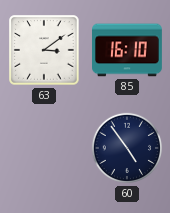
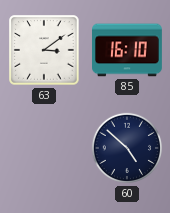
60: 4:54 -> 4:52 (127, 148)
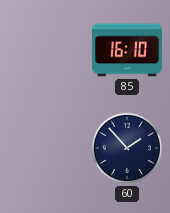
63: 3:09 -> none (44, 50)
60: 4:52 -> 1:53 (127, 148)
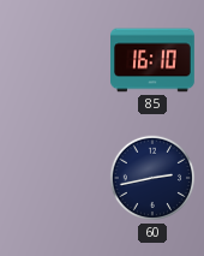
60: 1:53 -> 2:43 (152, 178)
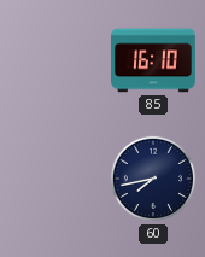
60: 2:43 -> 7:43 (153, 179)
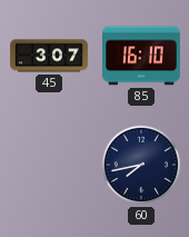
45: none -> 3:07 (49, 56)
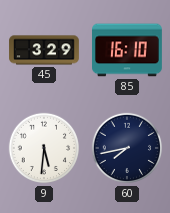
45: 3:07 -> 3:29 (44, 50)
9: none -> 5:31 (44, 148)
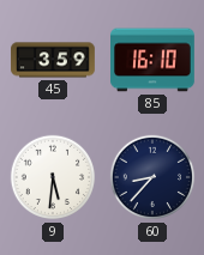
45: 3:29 -> 3:59 (53, 60)
60: 7:43 -> 8:37 (152, 177)
